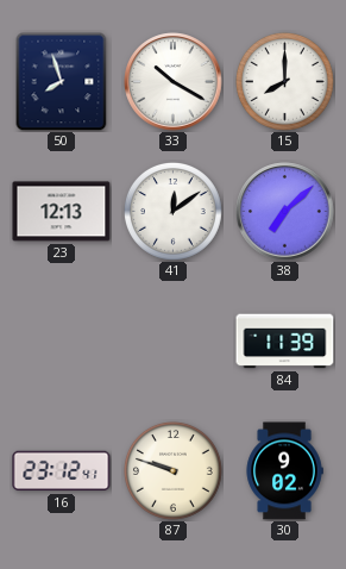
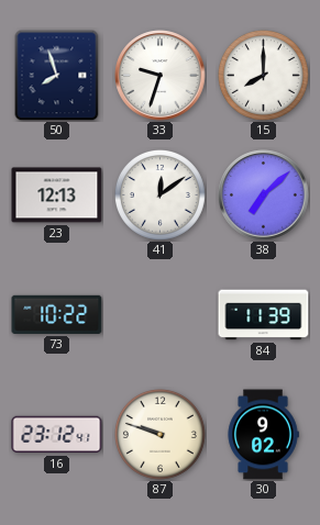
33: 10:20 -> 9:33 (161, 76)
73: none -> 10:22 (57, 314)
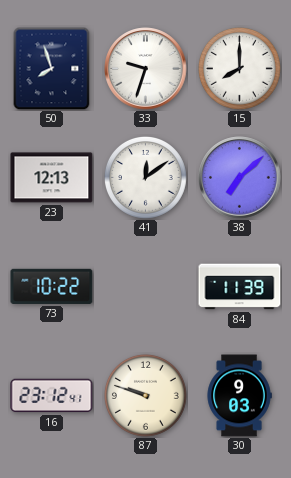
30: 9:02 -> 9:03 (239, 396)
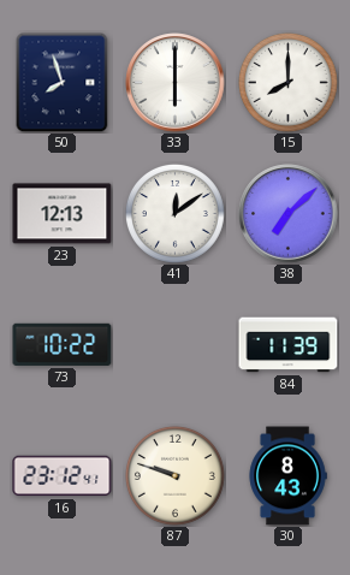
33: 9:33 -> 6:00 (176, 83)
30: 9:03 -> 8:43 (287, 476)
